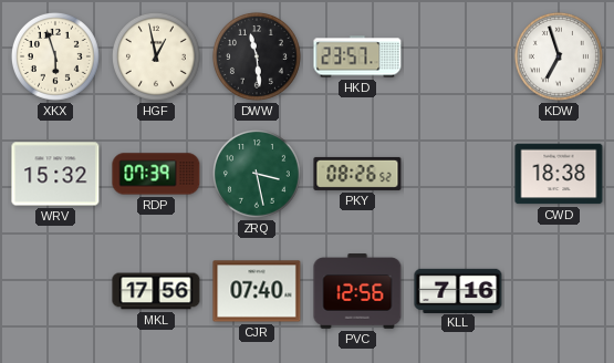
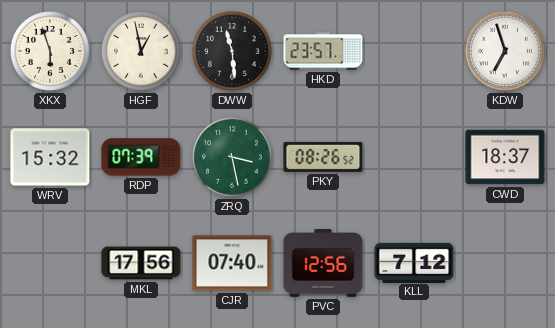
CWD: 18:38 -> 18:37 (505, 157)
KLL: 7:16 -> 7:12 (414, 262)
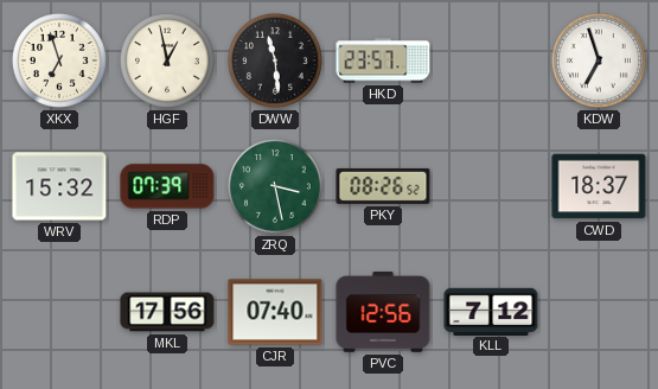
XKX: 5:57 -> 6:57 (59, 60)
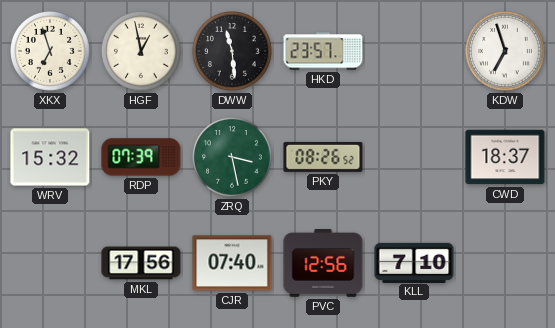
KLL: 7:12 -> 7:10 (414, 262)
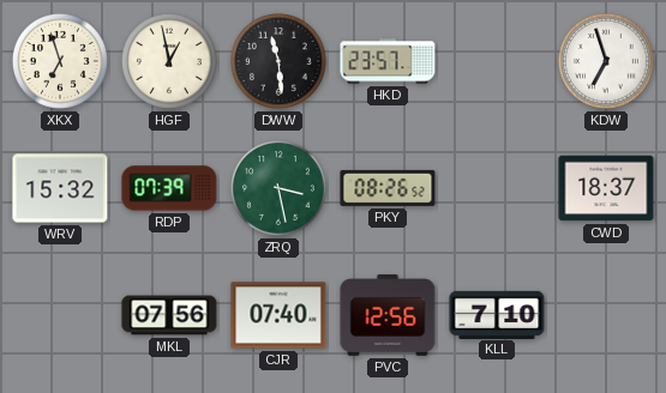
MKL: 17:56 -> 07:56 (169, 315)
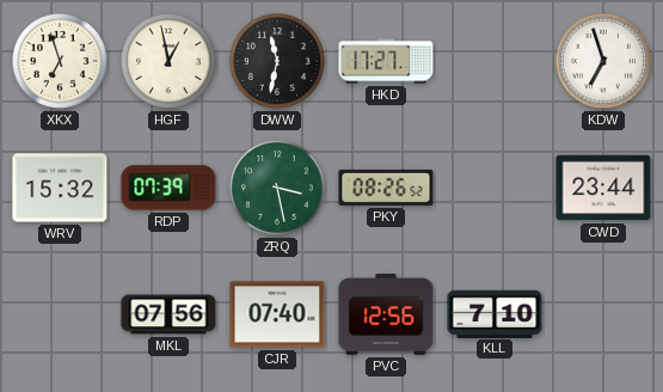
DWW: 11:29 -> 11:32 (277, 61)
HKD: 23:57 -> 17:27 (386, 61)
CWD: 18:37 -> 23:44 (603, 188)
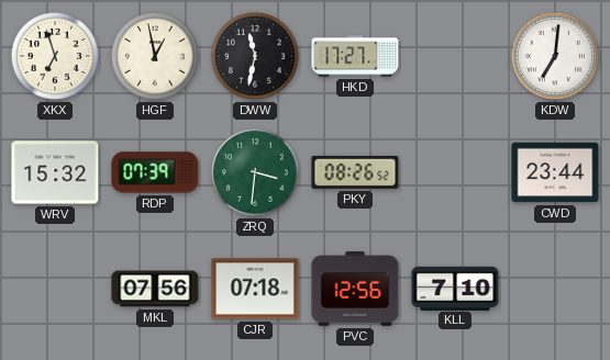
KDW: 6:57 -> 7:01 (555, 56)
ZRQ: 3:28 -> 3:31 (255, 172)
CJR: 07:40 -> 07:18 (255, 289)
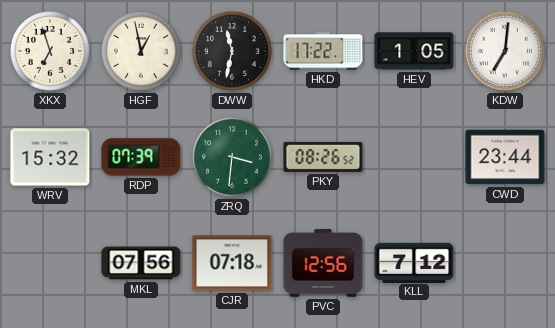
HKD: 17:27 -> 17:22 (323, 51)
HEV: none -> 1:05 (414, 51)
KLL: 7:10 -> 7:12 (414, 262)
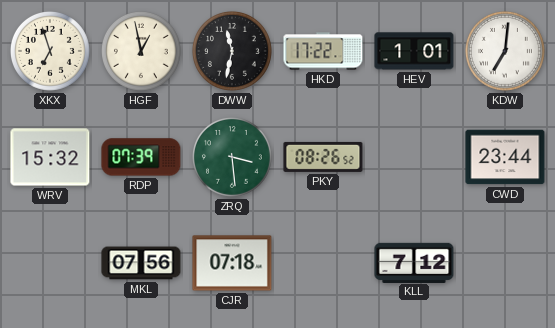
HEV: 1:05 -> 1:01 (414, 51)
ZRQ: 3:31 -> 3:29 (232, 157)
PVC: 12:56 -> none (323, 263)
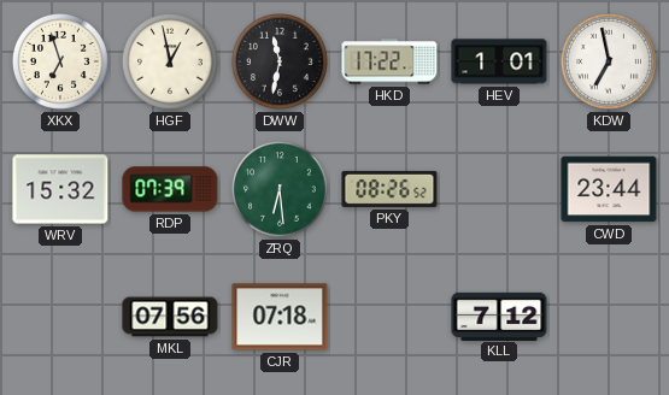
KDW: 7:01 -> 6:58 (609, 61)
ZRQ: 3:29 -> 6:29 (280, 189)
